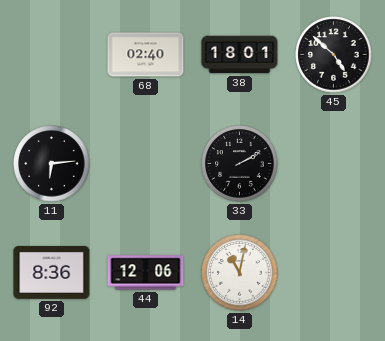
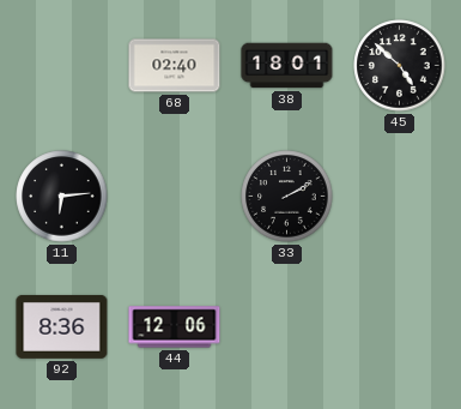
14: 11:02 -> none (240, 273)
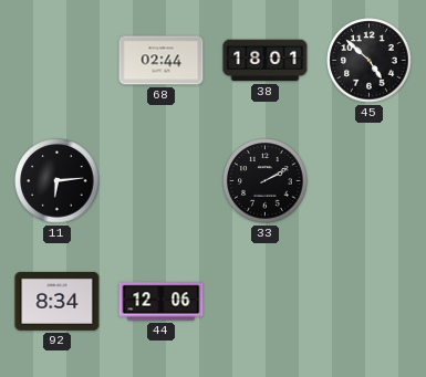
68: 02:40 -> 02:44 (162, 61)
92: 8:36 -> 8:34 (58, 301)
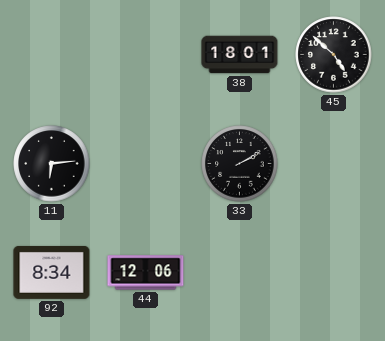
68: 02:44 -> none (162, 61)
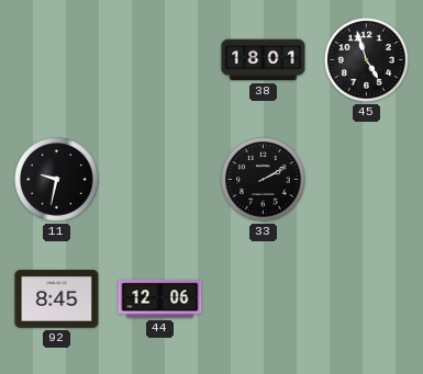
45: 4:52 -> 4:57 (367, 60)
11: 6:14 -> 9:32 (57, 180)
92: 8:34 -> 8:45 (57, 298)
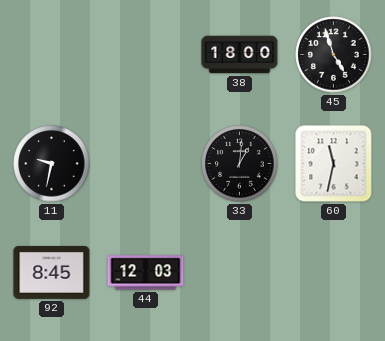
38: 18:01 -> 18:00 (240, 55)
33: 2:10 -> 1:01 (240, 164)
60: none -> 11:32 (334, 164)
44: 12:06 -> 12:03 (146, 273)
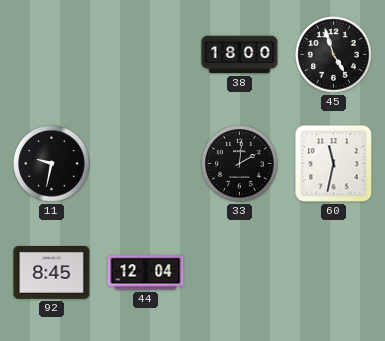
33: 1:01 -> 2:01 (240, 164)
44: 12:03 -> 12:04 (146, 273)
